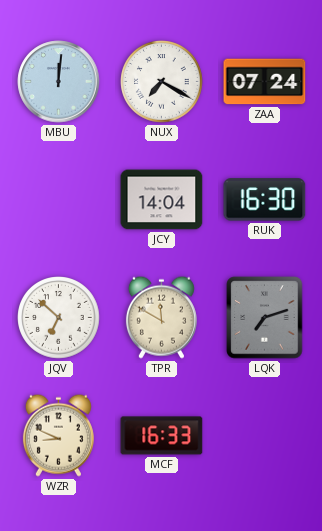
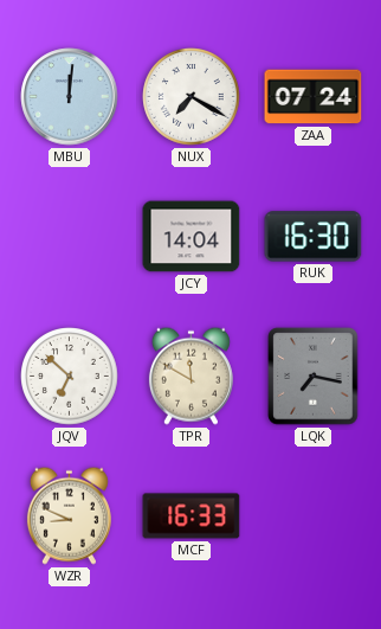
LQK: 7:12 -> 7:17 (314, 377)
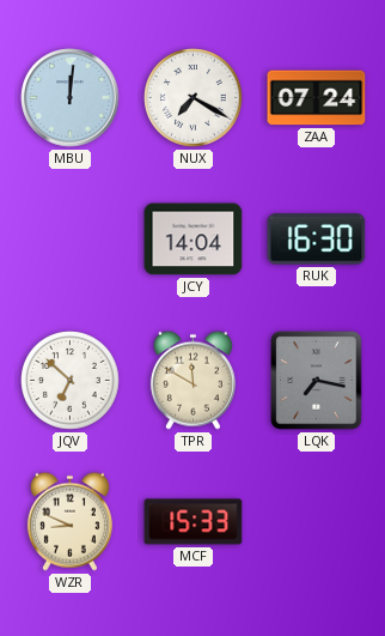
MCF: 16:33 -> 15:33 (194, 522)
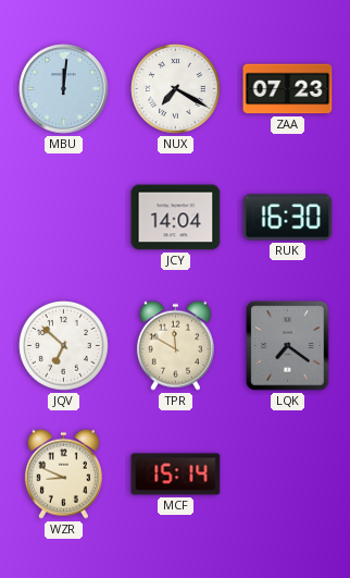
ZAA: 07:24 -> 07:23 (288, 89)
LQK: 7:17 -> 7:21 (288, 346)
MCF: 15:33 -> 15:14 (176, 475)
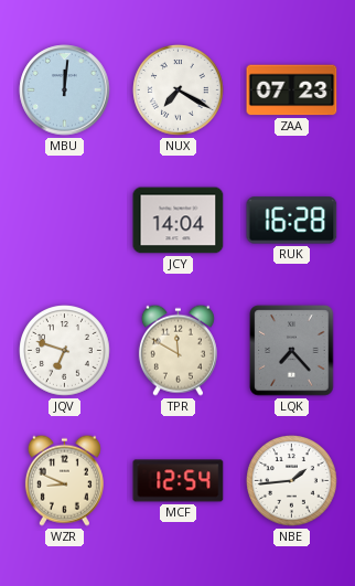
RUK: 16:30 -> 16:28 (292, 221)
JQV: 6:52 -> 6:48 (65, 351)
LQK: 7:21 -> 7:23 (292, 351)
MCF: 15:14 -> 12:54 (179, 481)
NBE: none -> 1:44 (292, 481)
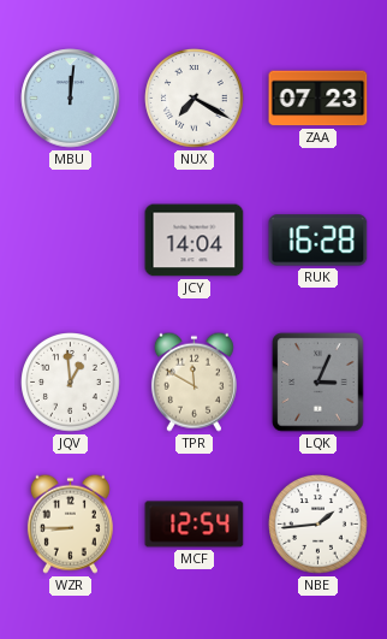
JQV: 6:48 -> 12:59 (71, 383)
LQK: 7:23 -> 3:04 (318, 383)
WZR: 8:49 -> 8:45 (70, 523)
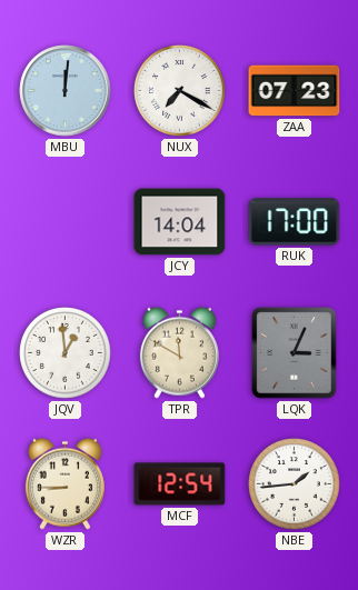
RUK: 16:28 -> 17:00 (295, 222)
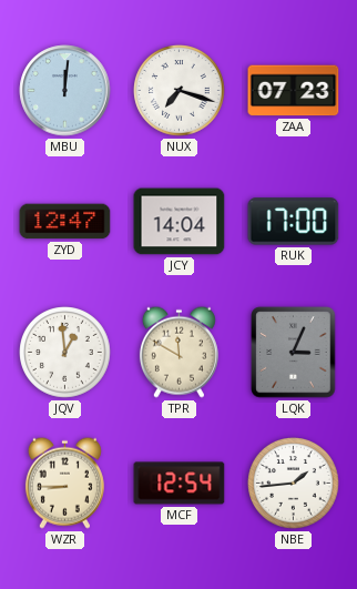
NUX: 7:20 -> 7:18 (180, 91)
ZYD: none -> 12:47 (65, 222)
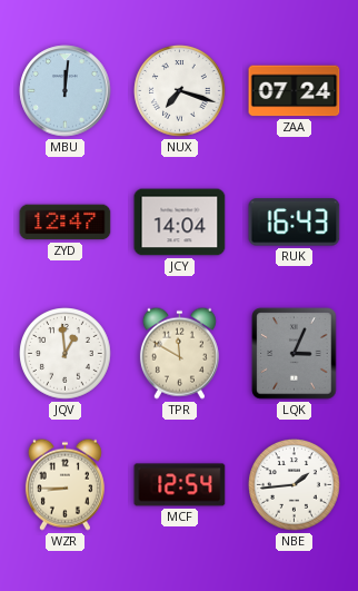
ZAA: 07:23 -> 07:24 (295, 91)
RUK: 17:00 -> 16:43 (295, 223)
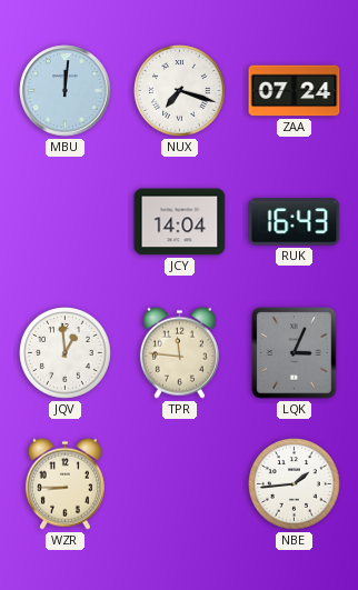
ZYD: 12:47 -> none (66, 223)
TPR: 11:50 -> 11:46 (179, 352)
MCF: 12:54 -> none (180, 485)
